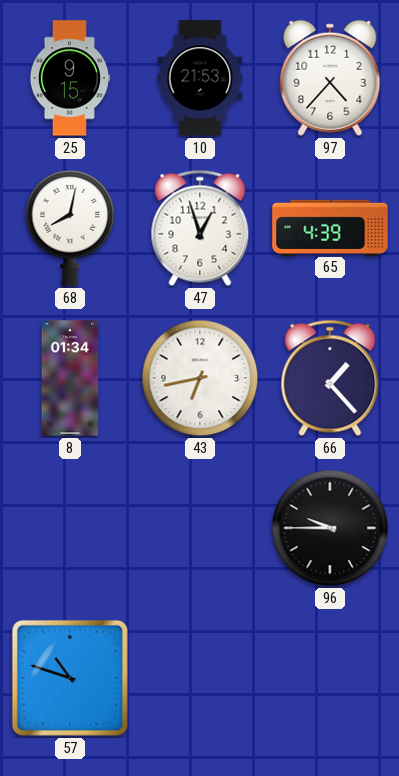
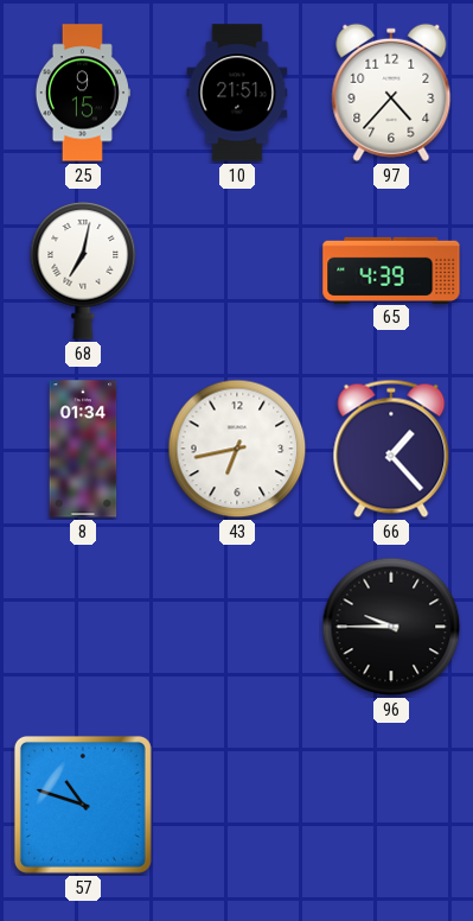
10: 21:53 -> 21:51 (237, 93)
68: 8:02 -> 7:02 (83, 272)
47: 12:57 -> none (200, 228)
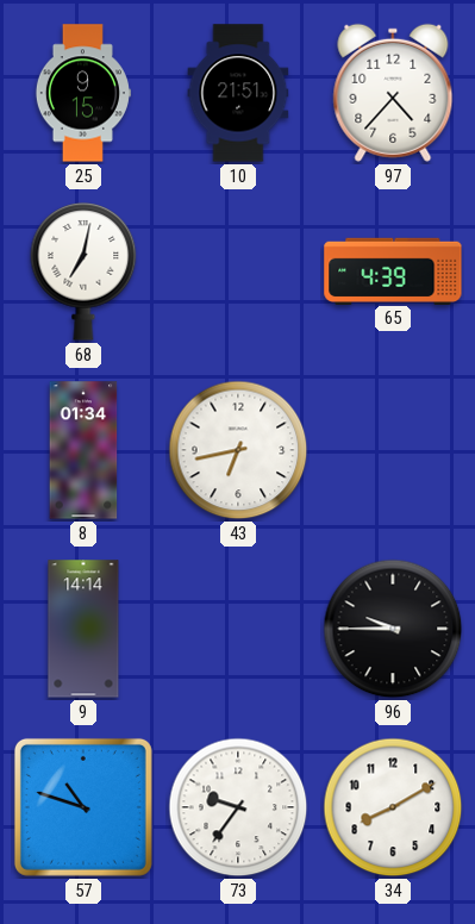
66: 1:23 -> none (391, 449)
9: none -> 14:14 (83, 629)
73: none -> 9:36 (238, 807)
34: none -> 8:10 (393, 807)
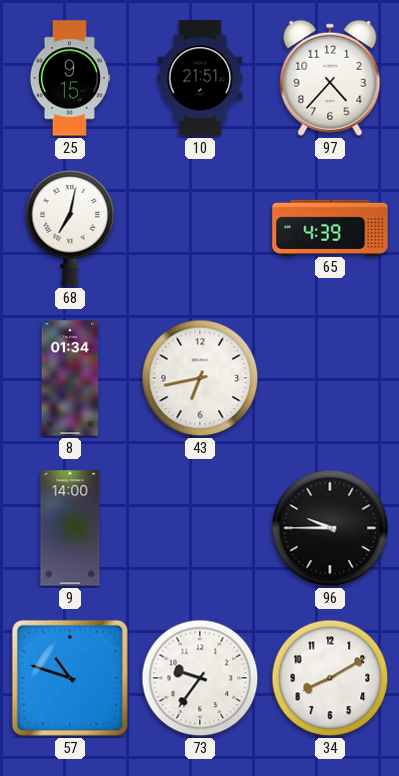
9: 14:14 -> 14:00 (70, 528)
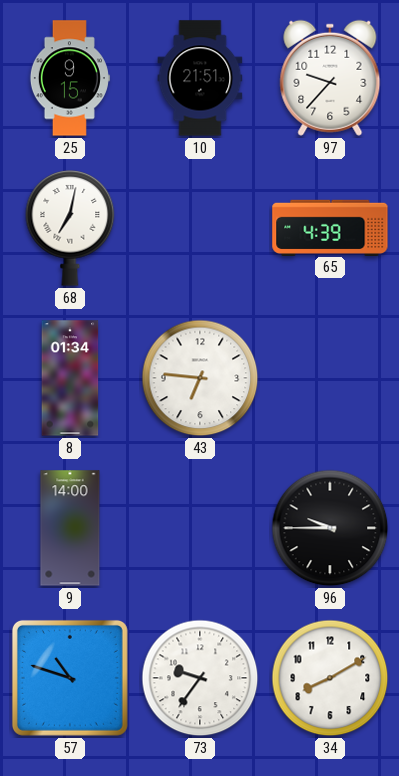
97: 4:37 -> 9:37 (330, 78)
43: 6:43 -> 6:46 (200, 378)
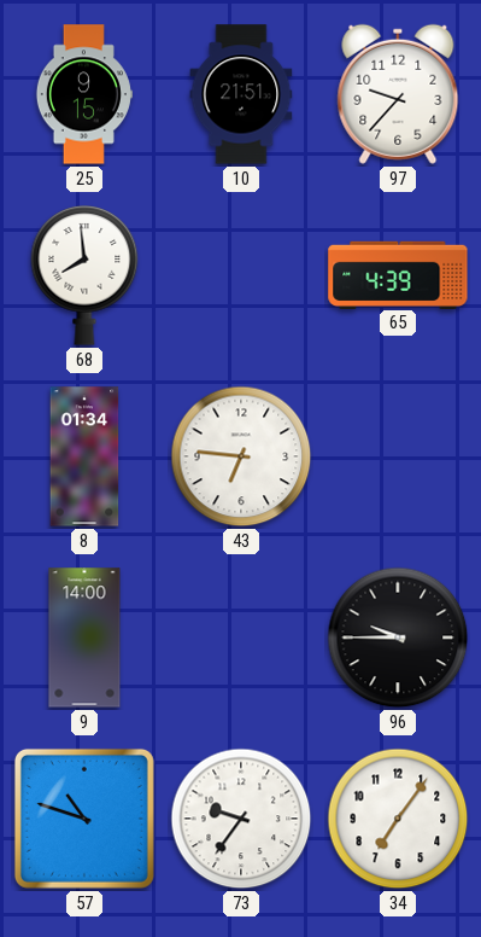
68: 7:02 -> 7:59 (84, 277)
34: 8:10 -> 7:06 (398, 819)
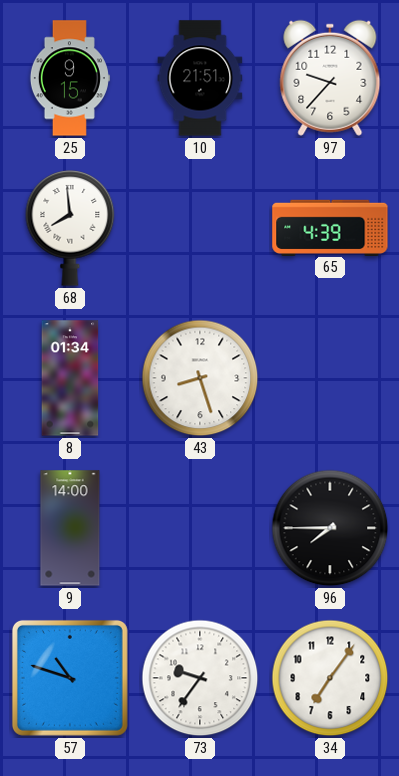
43: 6:46 -> 8:27 (200, 378)
96: 9:45 -> 7:45 (330, 528)
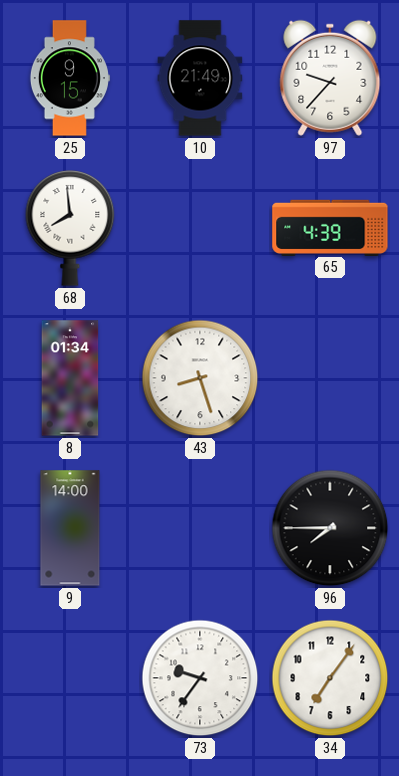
10: 21:51 -> 21:49 (200, 78)
57: 10:48 -> none (70, 678)
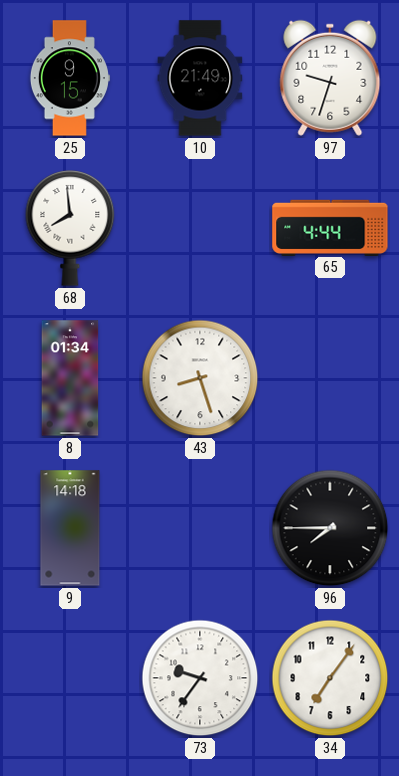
97: 9:37 -> 9:33 (330, 78)
65: 4:39 -> 4:44 (330, 227)
9: 14:00 -> 14:18 (70, 528)
